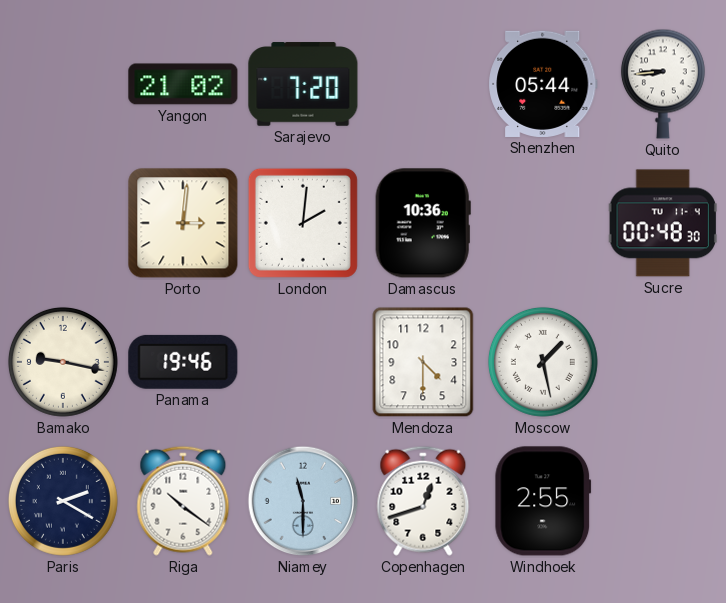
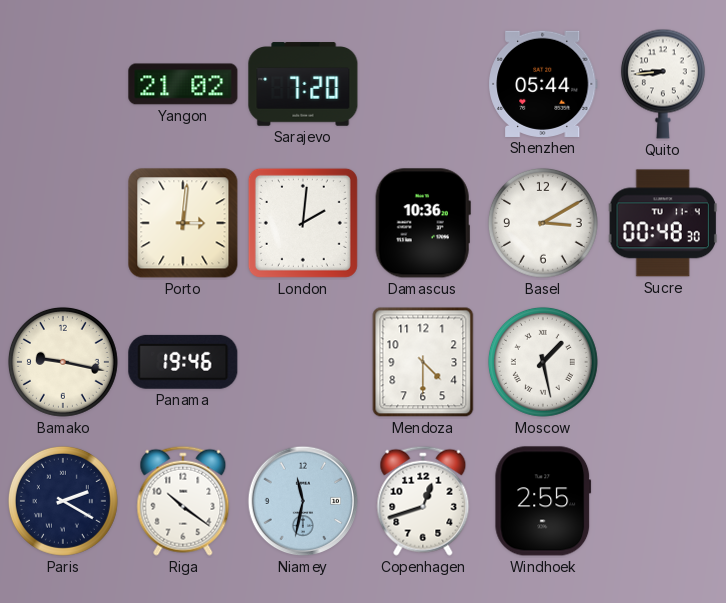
Basel: none -> 3:10 (543, 223)
Niamey: 11:30 -> 11:32 (303, 501)
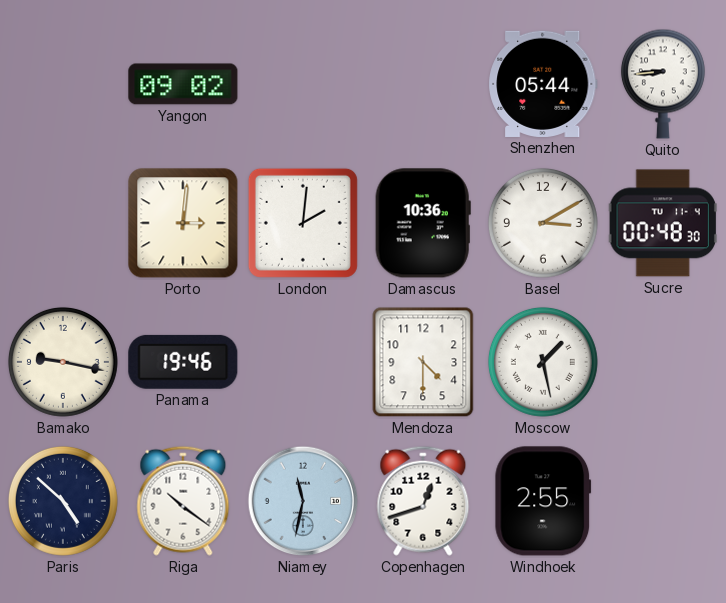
Yangon: 21:02 -> 09:02 (183, 84)
Sarajevo: 7:20 -> none (303, 84)
Paris: 2:20 -> 4:52 (63, 501)
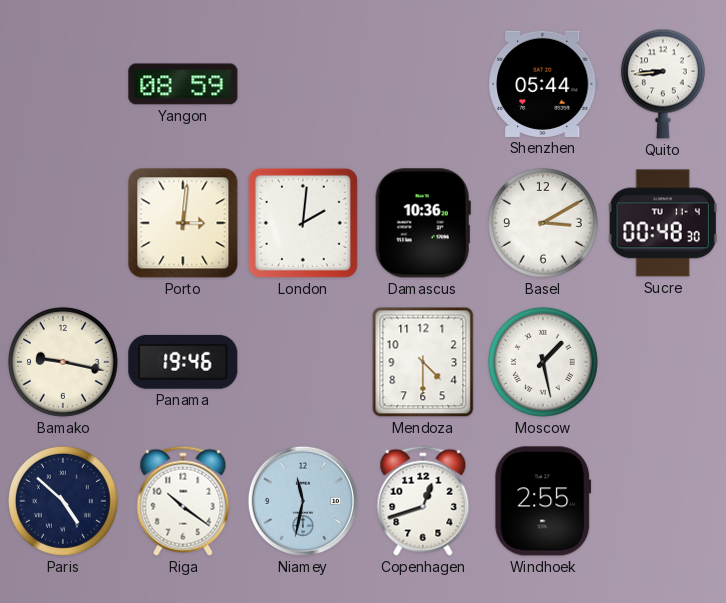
Yangon: 09:02 -> 08:59 (183, 84)
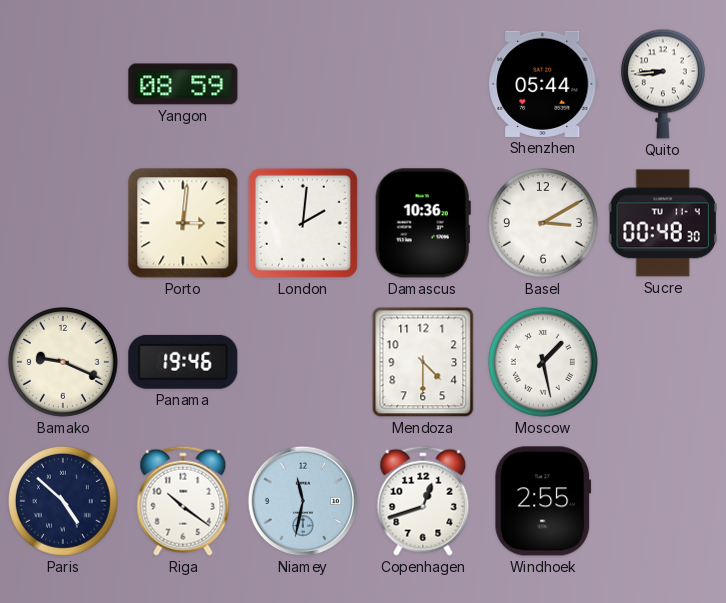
Bamako: 9:17 -> 9:19 (63, 362)
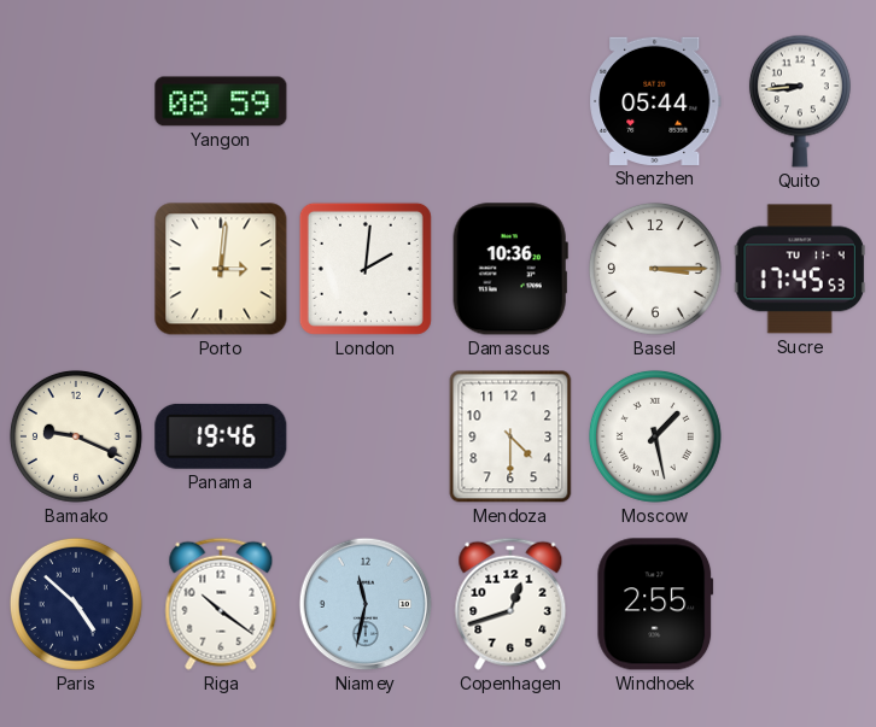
Basel: 3:10 -> 3:15 (655, 269)
Sucre: 00:48 -> 17:45 (800, 269)
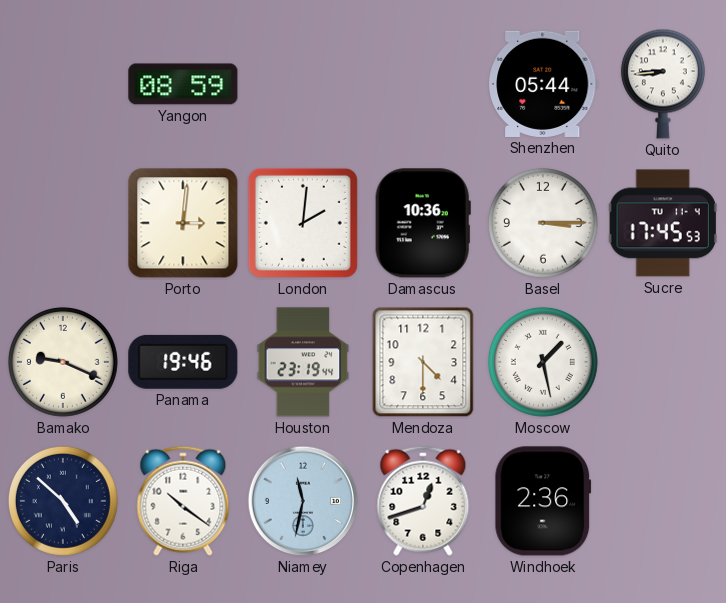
Houston: none -> 23:19 (303, 362)
Windhoek: 2:55 -> 2:36 (543, 501)
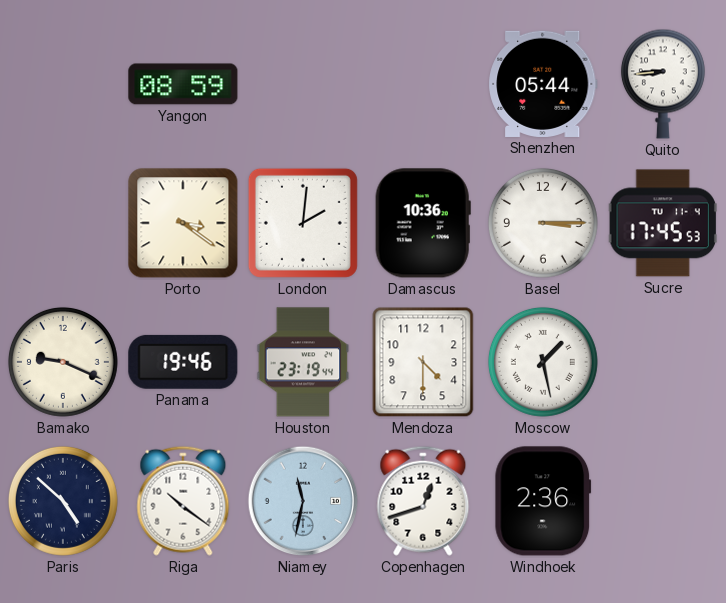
Porto: 3:01 -> 3:21 (183, 223)
